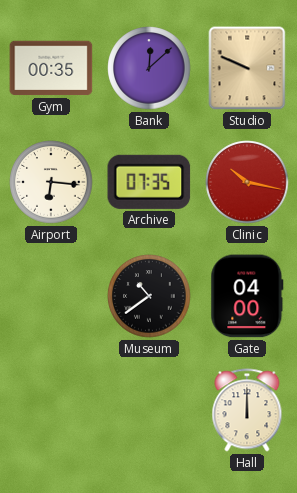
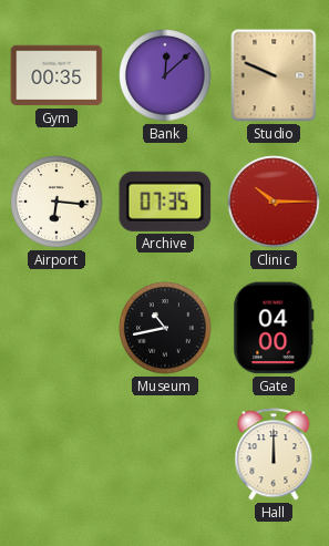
Clinic: 10:17 -> 10:15 (274, 202)
Museum: 10:39 -> 10:43 (165, 328)
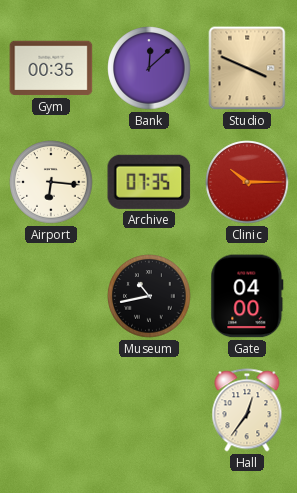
Studio: 9:49 -> 3:49 (247, 68)
Hall: 12:00 -> 12:36 (247, 410)
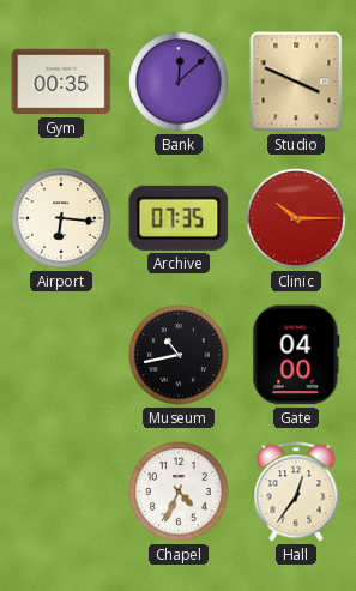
Chapel: none -> 4:34 (179, 492)
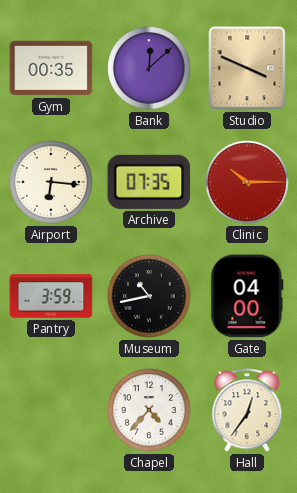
Pantry: none -> 3:59 (51, 296)
Chapel: 4:34 -> 4:37 (149, 410)
